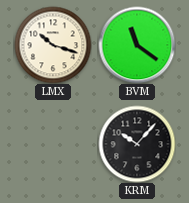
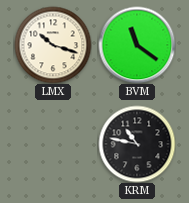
KRM: 10:07 -> 10:47 (137, 144)
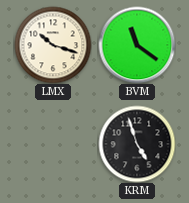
KRM: 10:47 -> 4:57 (137, 144)
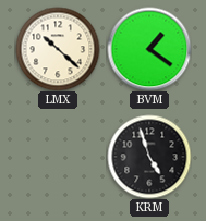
LMX: 10:18 -> 10:22 (58, 49)
BVM: 11:21 -> 1:21 (149, 49)
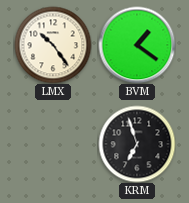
LMX: 10:22 -> 10:24 (53, 45)
KRM: 4:57 -> 6:57 (137, 144)
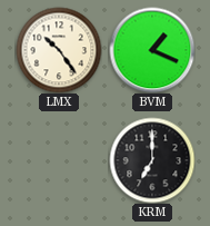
BVM: 1:21 -> 1:19 (152, 50)
KRM: 6:57 -> 7:00 (152, 160)
